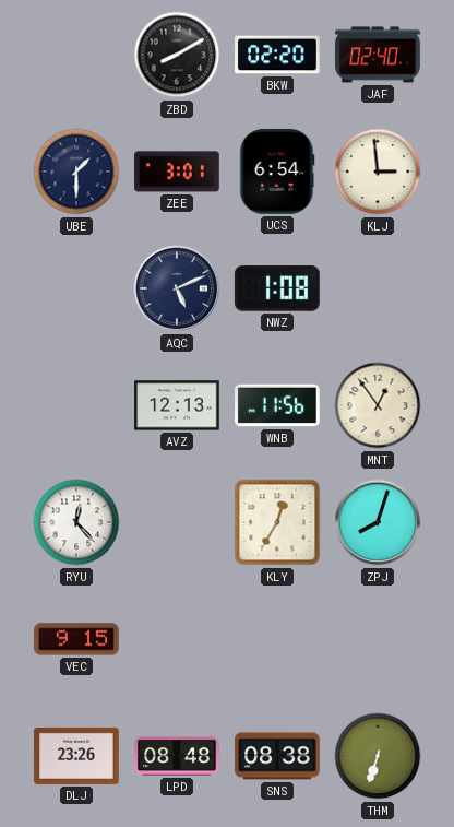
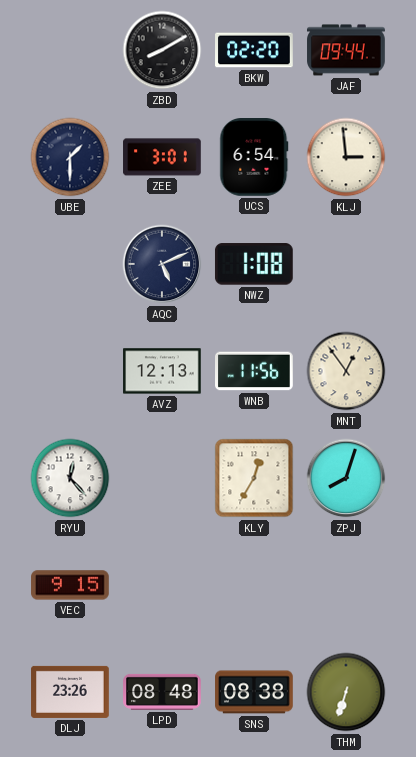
JAF: 02:40 -> 09:44 (346, 50)
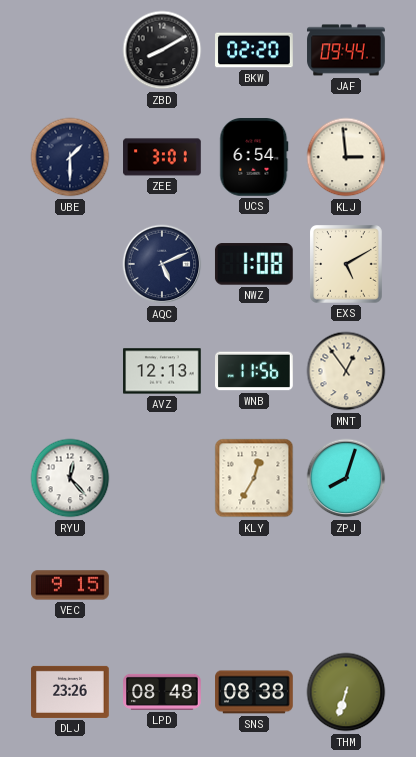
EXS: none -> 5:10 (347, 264)
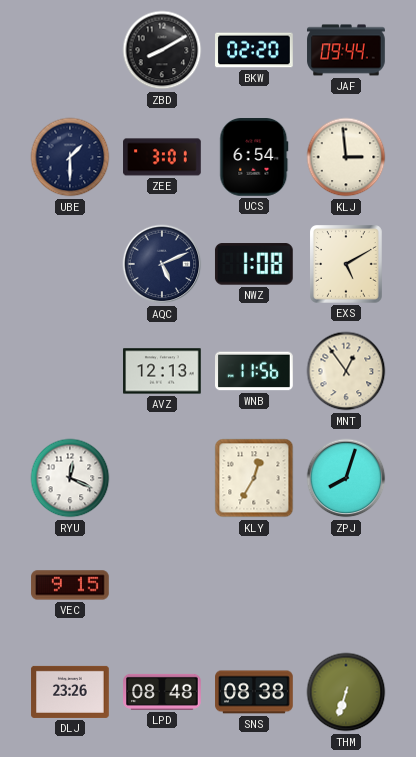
RYU: 12:23 -> 12:19 (70, 478)
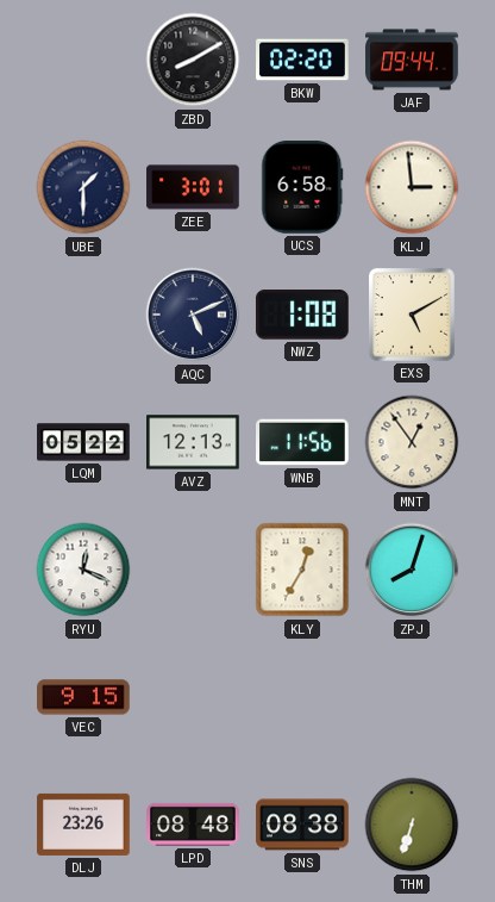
UCS: 6:54 -> 6:58 (302, 188)
LQM: none -> 05:22 (83, 442)
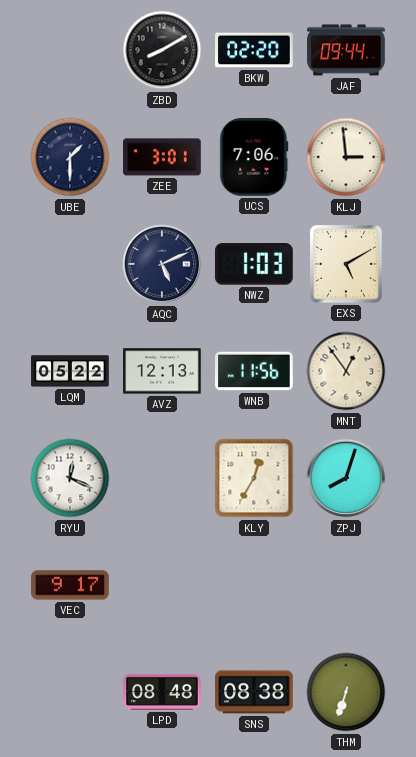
UCS: 6:58 -> 7:06 (254, 158)
NWZ: 1:08 -> 1:03 (254, 264)
VEC: 9:15 -> 9:17 (70, 585)
DLJ: 23:26 -> none (83, 825)
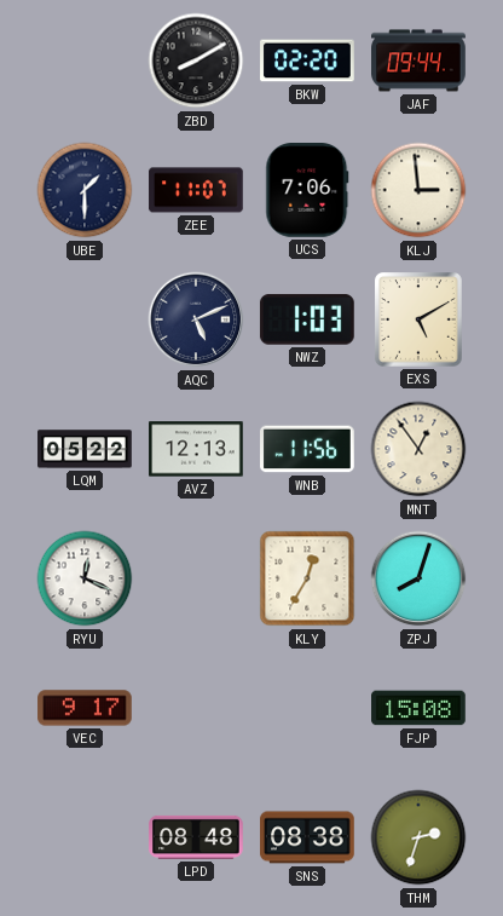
ZEE: 3:01 -> 11:07 (196, 190)
FJP: none -> 15:08 (418, 708)
THM: 6:33 -> 2:33 (418, 837)
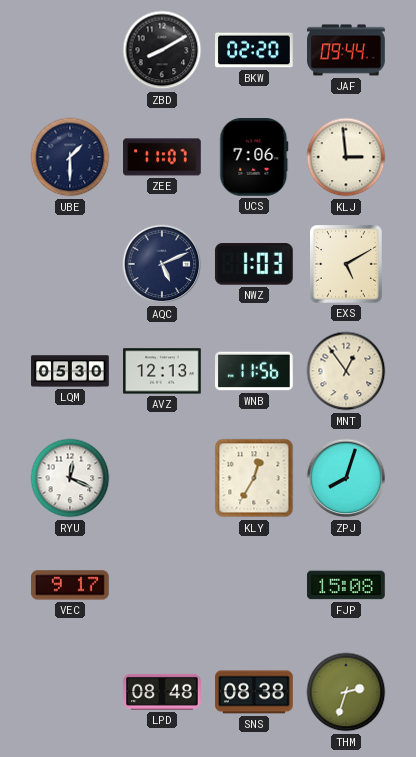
LQM: 05:22 -> 05:30 (70, 371)
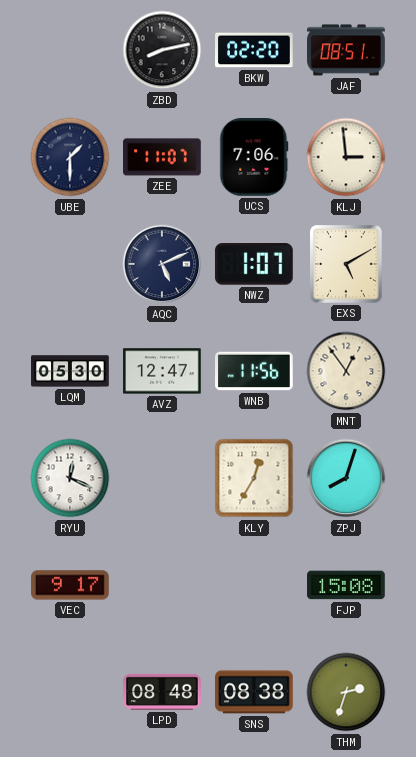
ZBD: 8:10 -> 8:13 (162, 50)
JAF: 09:44 -> 08:51 (346, 50)
NWZ: 1:03 -> 1:07 (254, 264)
AVZ: 12:13 -> 12:47 (162, 371)
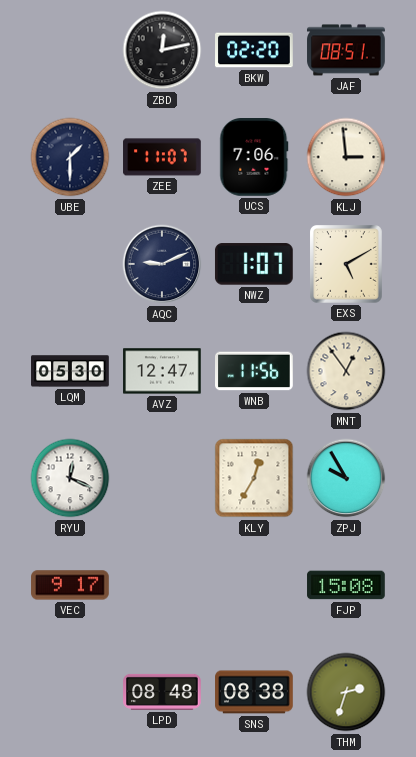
ZBD: 8:13 -> 12:13 (162, 50)
AQC: 5:11 -> 9:11 (162, 264)
ZPJ: 8:03 -> 9:55 (346, 478)
